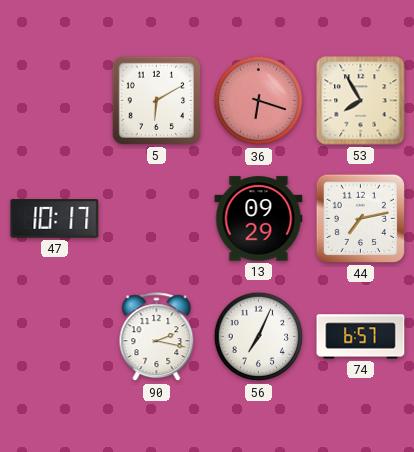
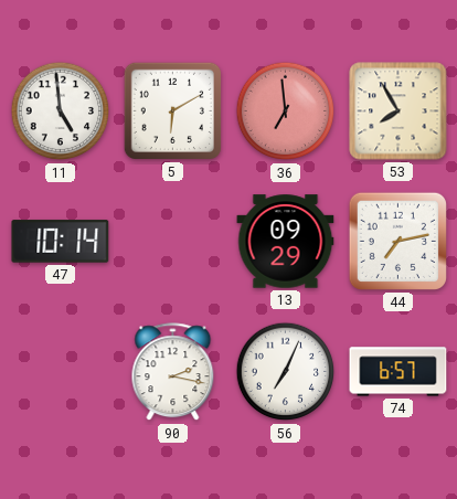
11: none -> 4:59 (61, 112)
36: 6:18 -> 6:59 (286, 112)
47: 10:17 -> 10:14 (61, 242)
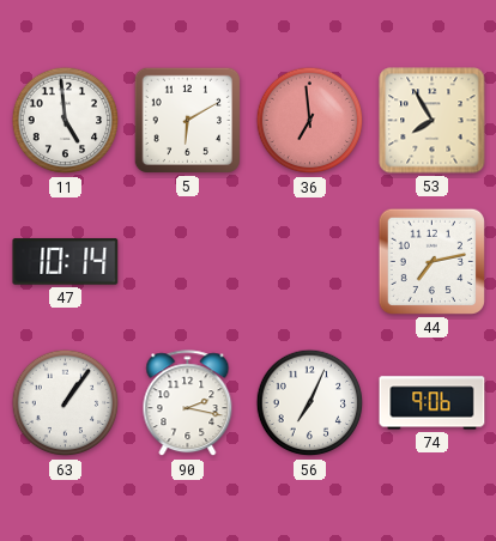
13: 09:29 -> none (286, 242)
63: none -> 1:06 (66, 403)
74: 6:57 -> 9:06 (433, 403)
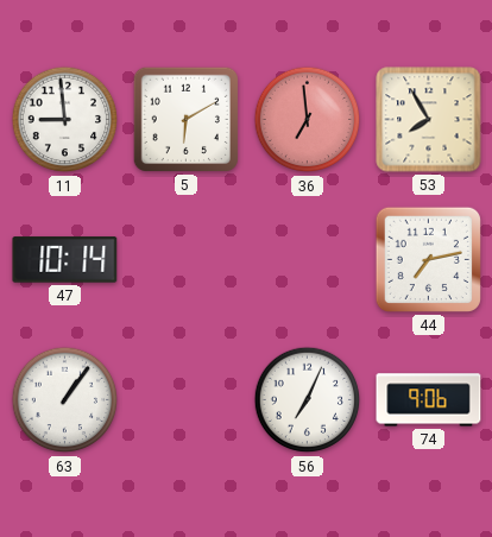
11: 4:59 -> 8:59 (65, 120)
90: 2:17 -> none (188, 403)
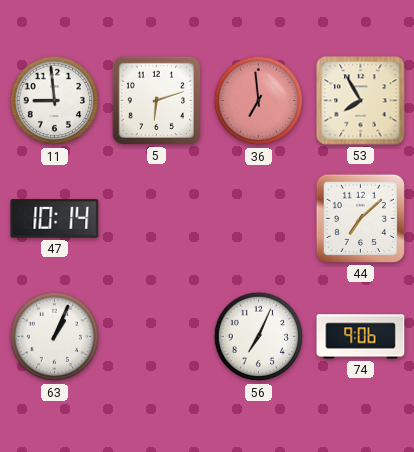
5: 6:10 -> 6:12 (156, 100)
44: 7:13 -> 7:08 (360, 218)
63: 1:06 -> 1:04 (55, 337)
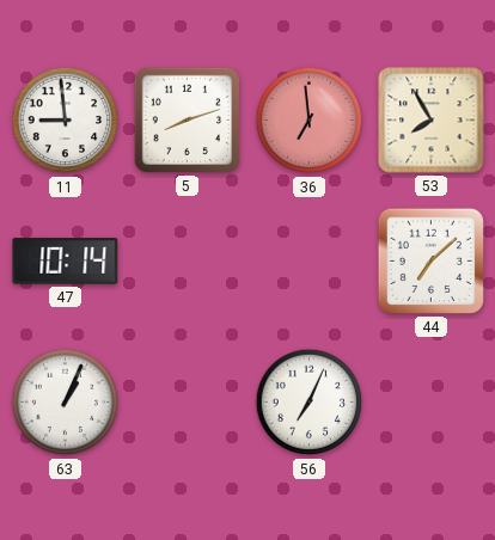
5: 6:12 -> 8:12 (187, 119)
74: 9:06 -> none (361, 337)
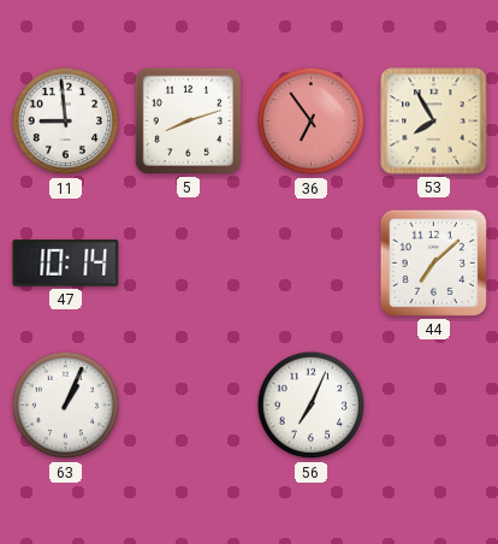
36: 6:59 -> 6:54 (312, 122)
